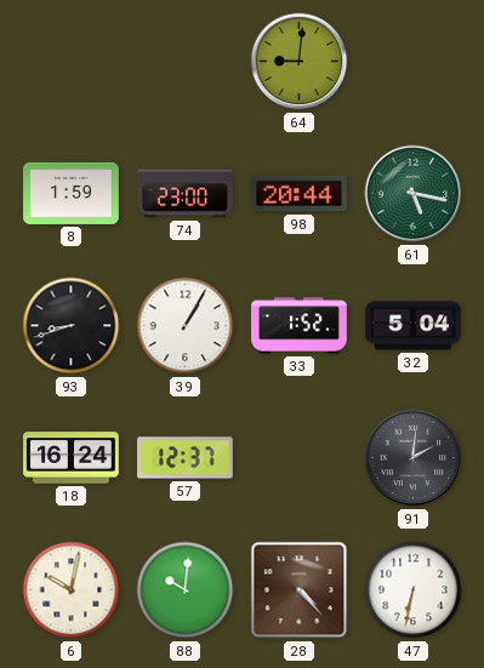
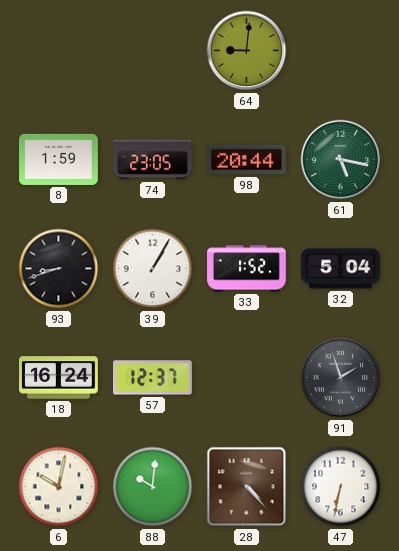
74: 23:00 -> 23:05 (153, 160)
91: 2:01 -> 1:57 (341, 378)
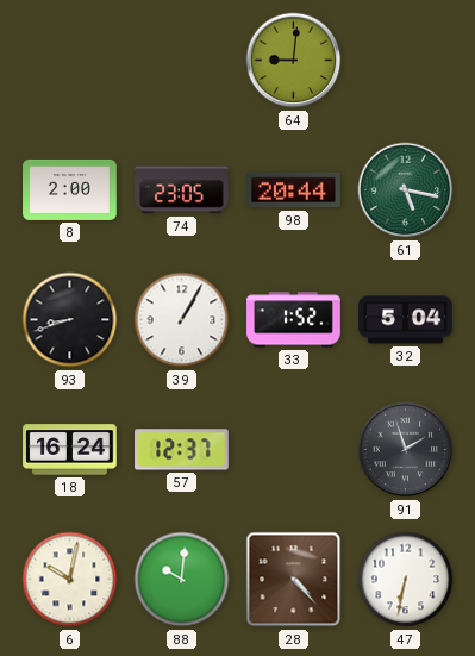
8: 1:59 -> 2:00 (70, 189)
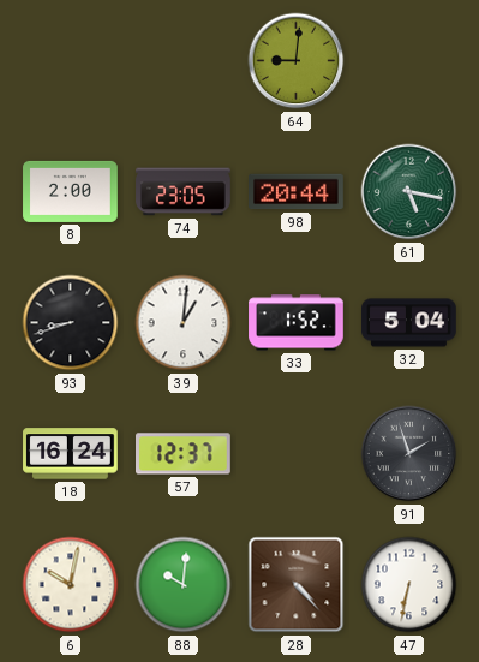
39: 1:05 -> 1:01 (184, 323)
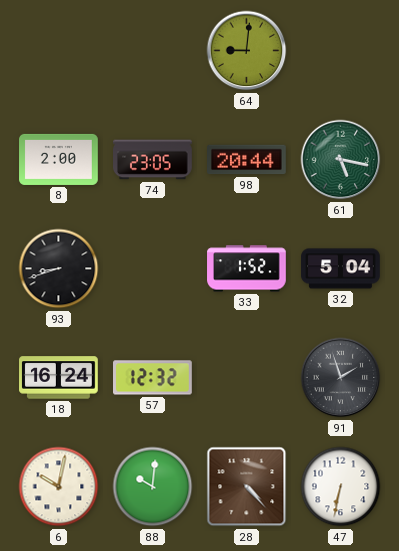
39: 1:01 -> none (184, 323)
57: 12:37 -> 12:32 (153, 378)
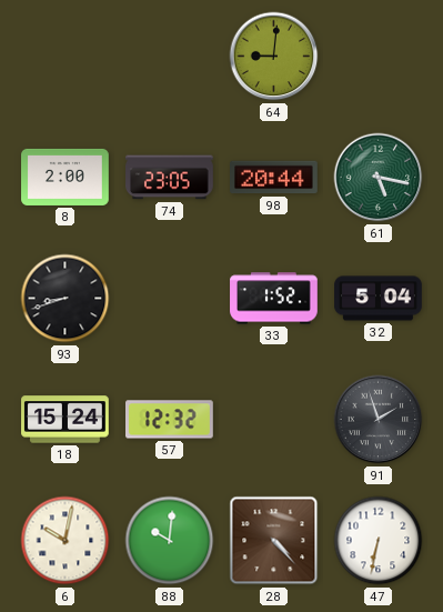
18: 16:24 -> 15:24 (66, 420)
